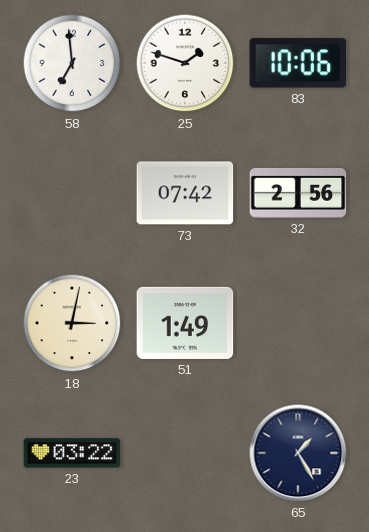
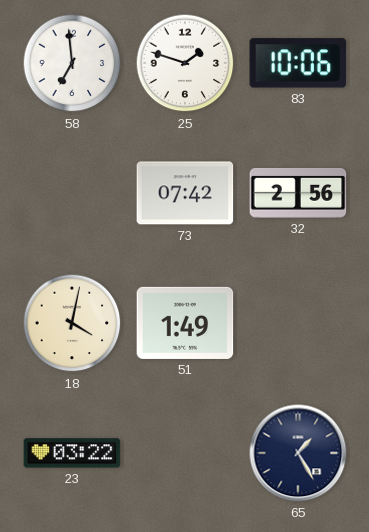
18: 3:02 -> 4:02 (72, 323)
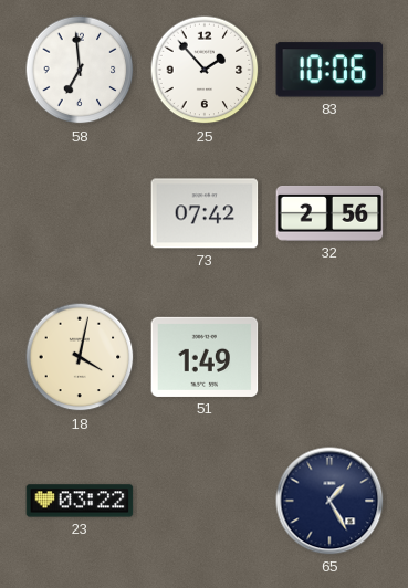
25: 1:48 -> 1:53 (205, 70)
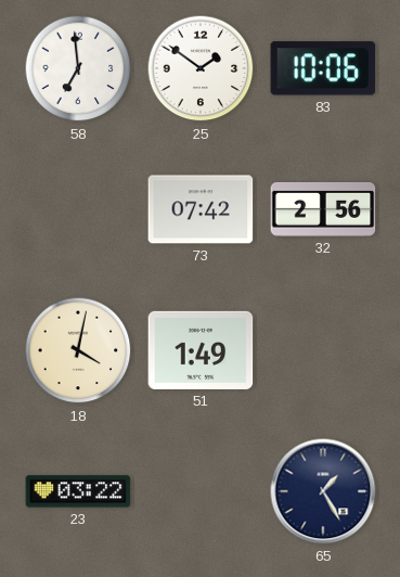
25: 1:53 -> 1:51 (201, 68)
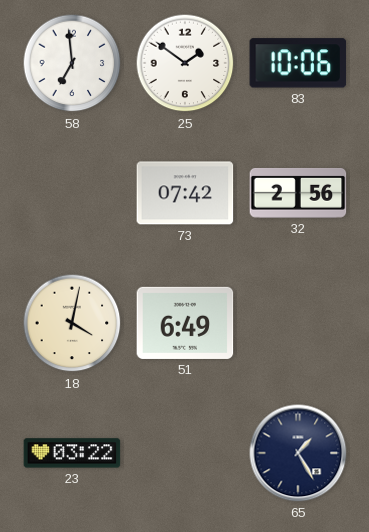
51: 1:49 -> 6:49 (185, 323)
